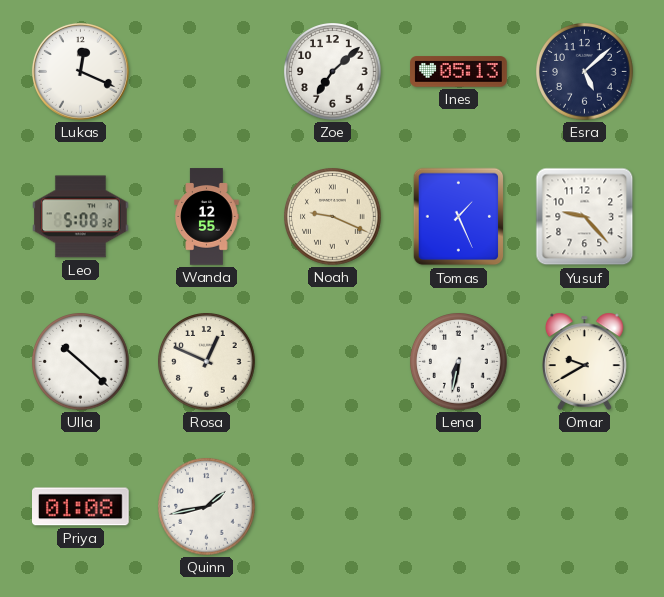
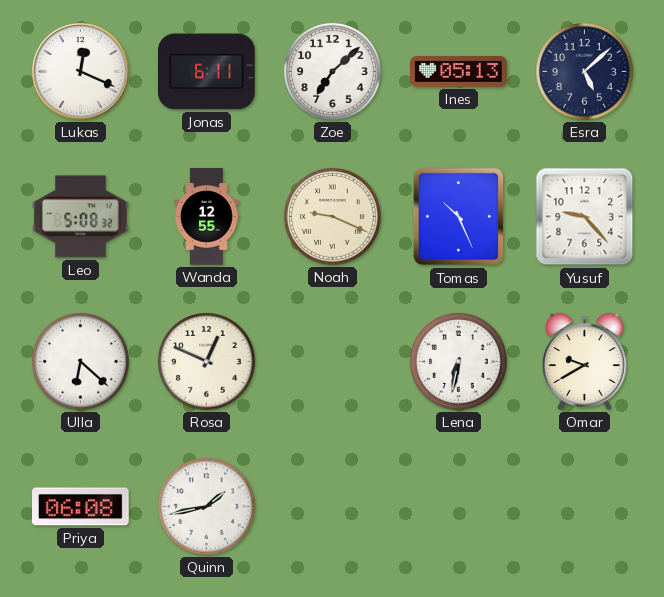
Jonas: none -> 6:11 (207, 72)
Tomas: 1:26 -> 10:26 (459, 217)
Ulla: 10:22 -> 6:22 (81, 362)
Priya: 01:08 -> 06:08 (81, 507)
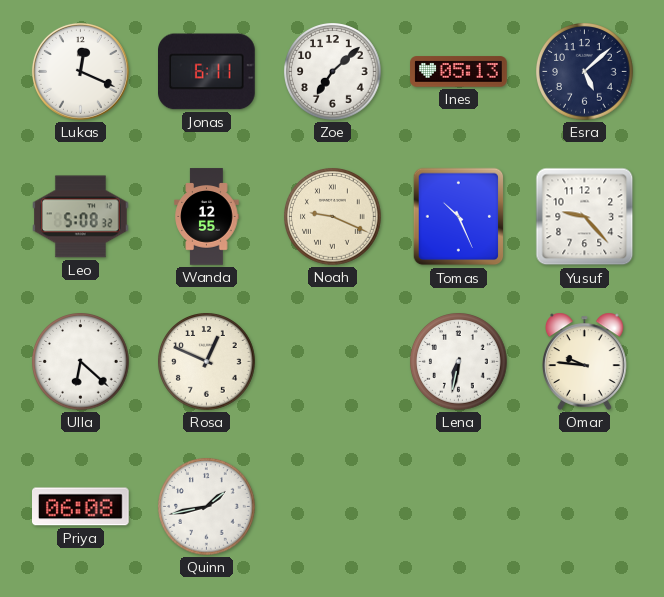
Omar: 9:40 -> 9:46 (585, 361)
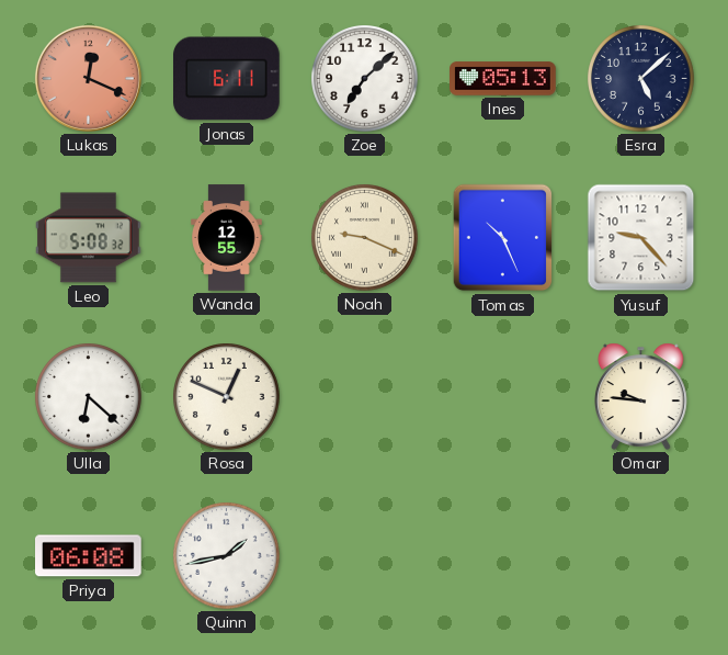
Lukas dial: white -> salmon (88, 78)
Lena: 6:32 -> none (459, 362)
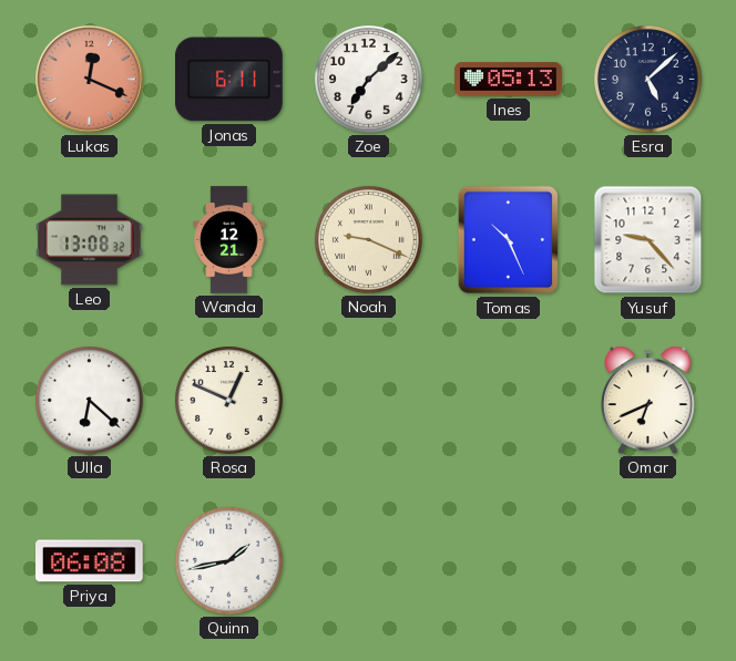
Leo: 5:08 -> 13:08 (90, 240)
Wanda: 12:55 -> 12:21 (229, 240)
Omar: 9:46 -> 6:41 (648, 400)
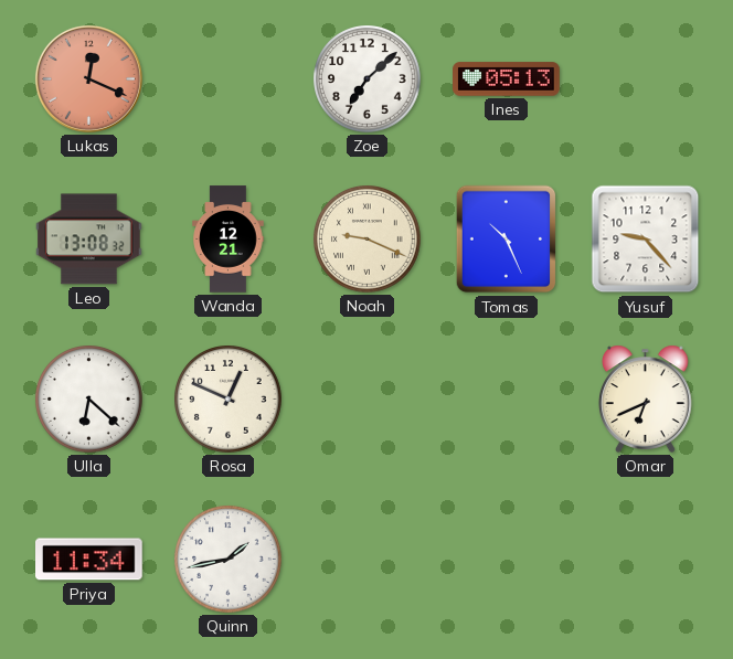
Jonas: 6:11 -> none (229, 80)
Esra: 5:08 -> none (648, 80)
Priya: 06:08 -> 11:34 (89, 560)
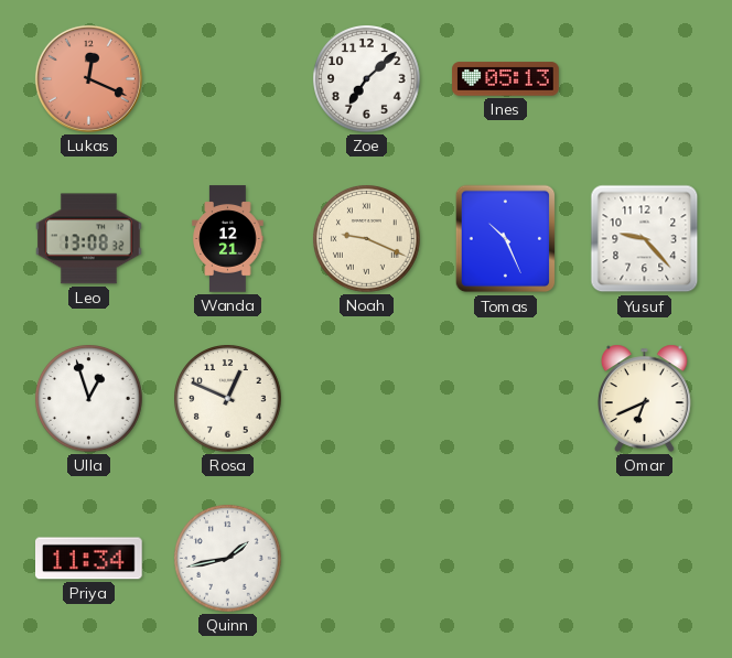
Ulla: 6:22 -> 12:57 (89, 399)
